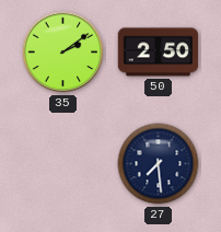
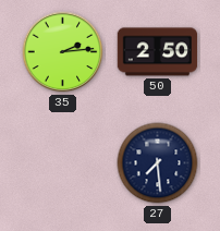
35: 2:09 -> 2:14 (63, 52)
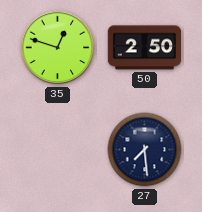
35: 2:14 -> 12:48 (58, 48)
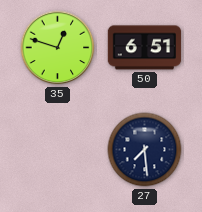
50: 2:50 -> 6:51 (145, 48)
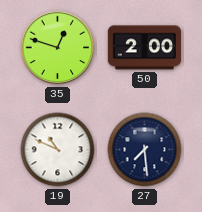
50: 6:51 -> 2:00 (145, 48)
19: none -> 10:49 (58, 150)
